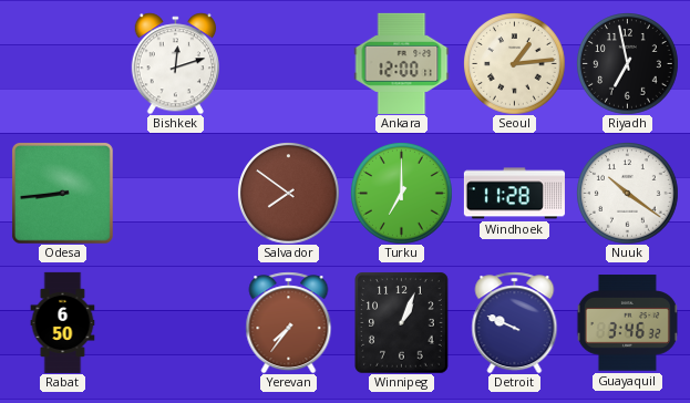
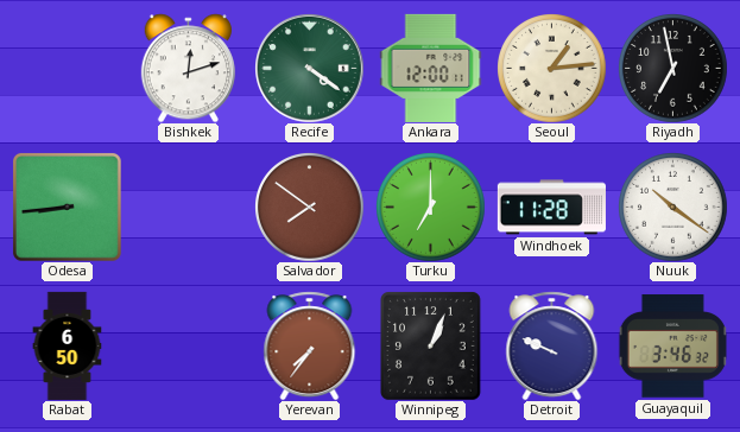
Recife: none -> 4:21 (310, 69)
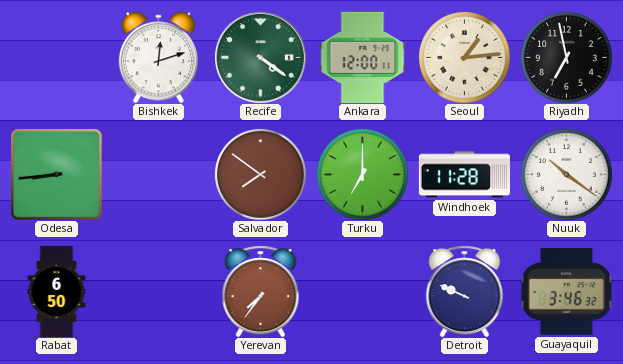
Winnipeg: 1:04 -> none (431, 345)
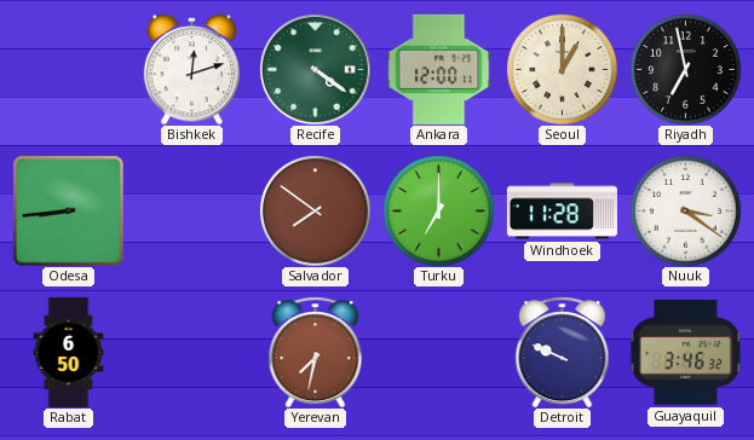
Seoul: 1:14 -> 1:00 (562, 69)
Nuuk: 10:21 -> 3:21 (685, 210)
Yerevan: 7:36 -> 7:32 (316, 352)
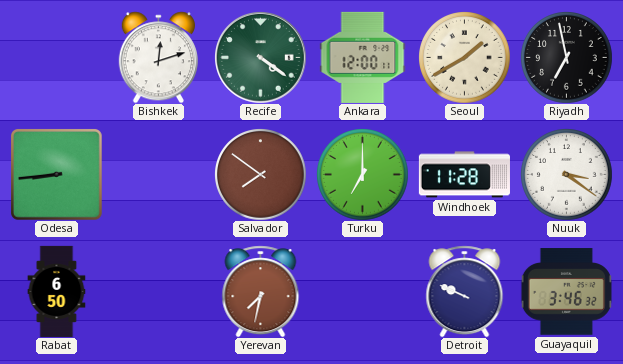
Seoul: 1:00 -> 1:40 (464, 57)
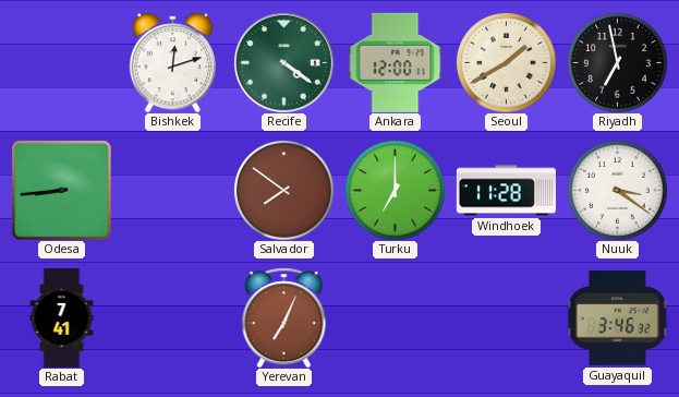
Rabat: 6:50 -> 7:41 (62, 317)
Yerevan: 7:32 -> 7:04 (284, 317)
Detroit: 9:49 -> none (465, 291)
